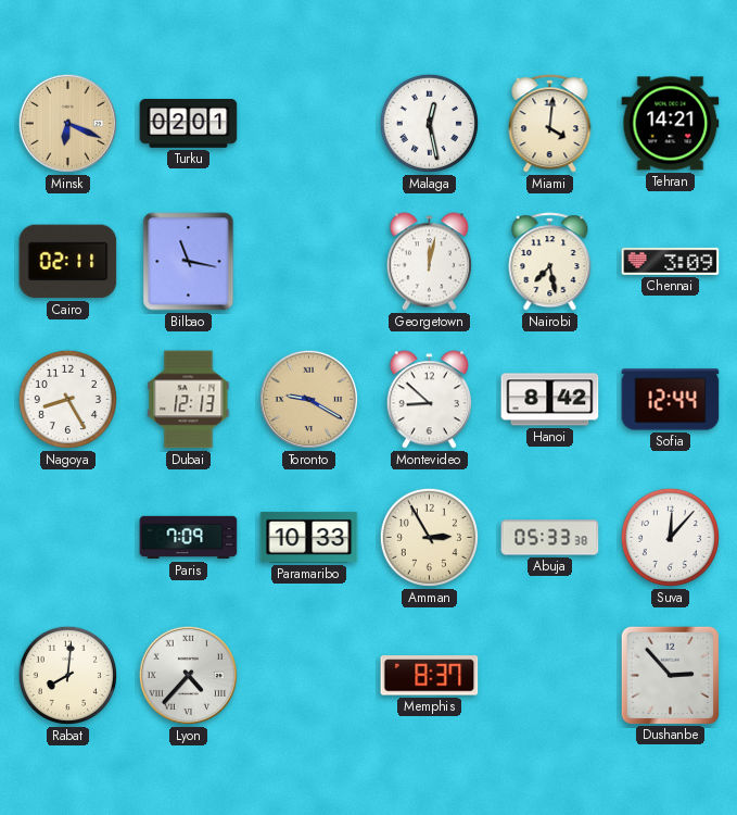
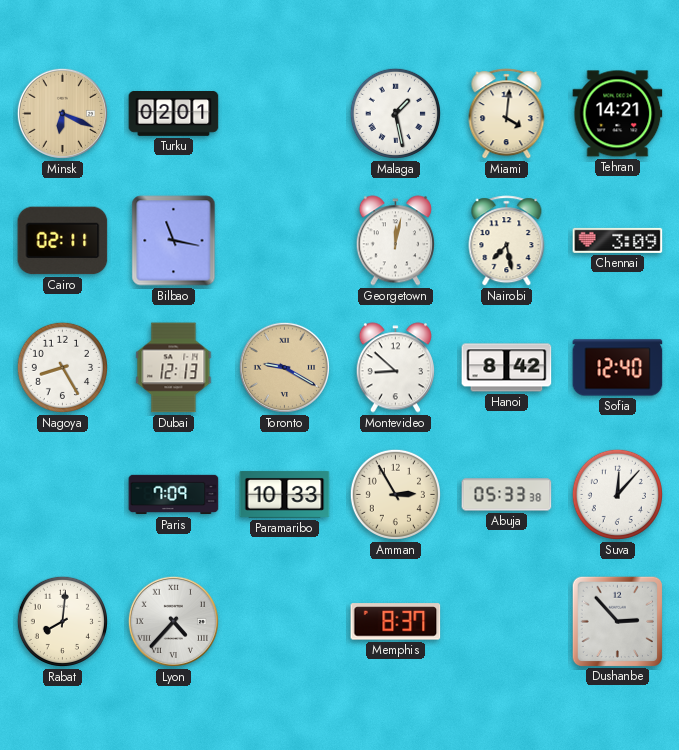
Malaga: 12:28 -> 1:28 (395, 113)
Sofia: 12:44 -> 12:40 (618, 368)
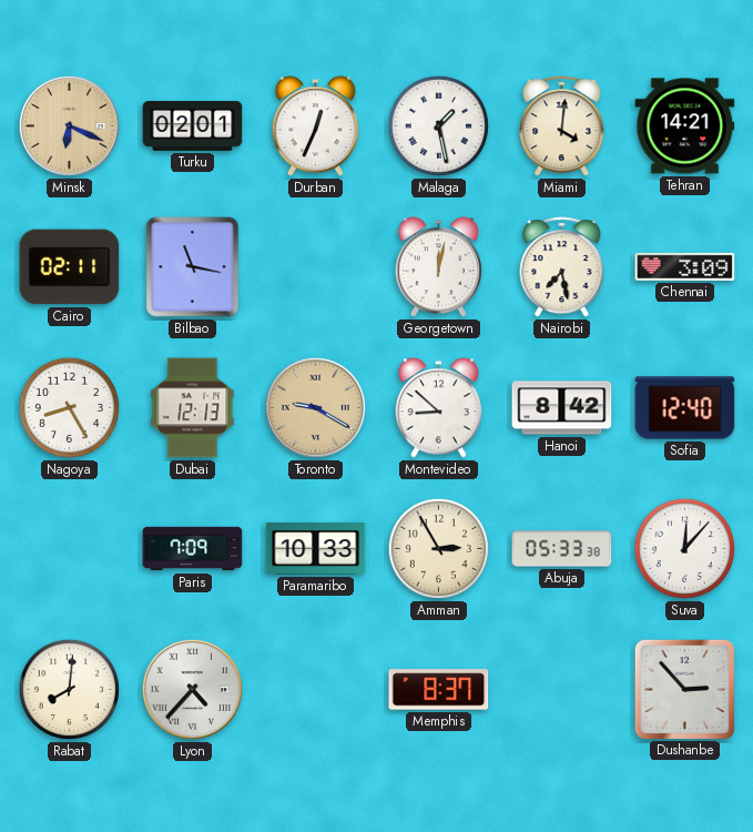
Durban: none -> 12:34 (315, 126)
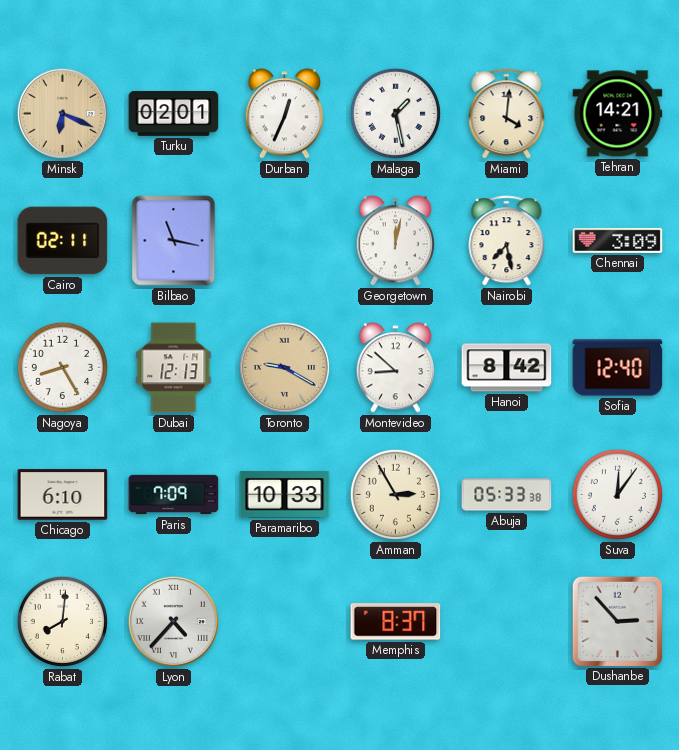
Chicago: none -> 6:10 (63, 495)
Suva: 12:07 -> 12:06 (617, 494)
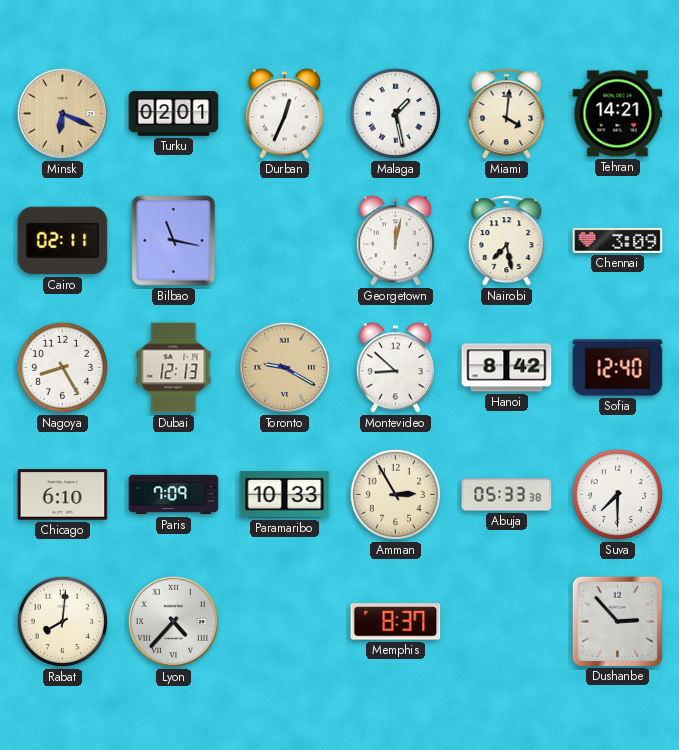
Suva: 12:06 -> 7:30 (617, 494)
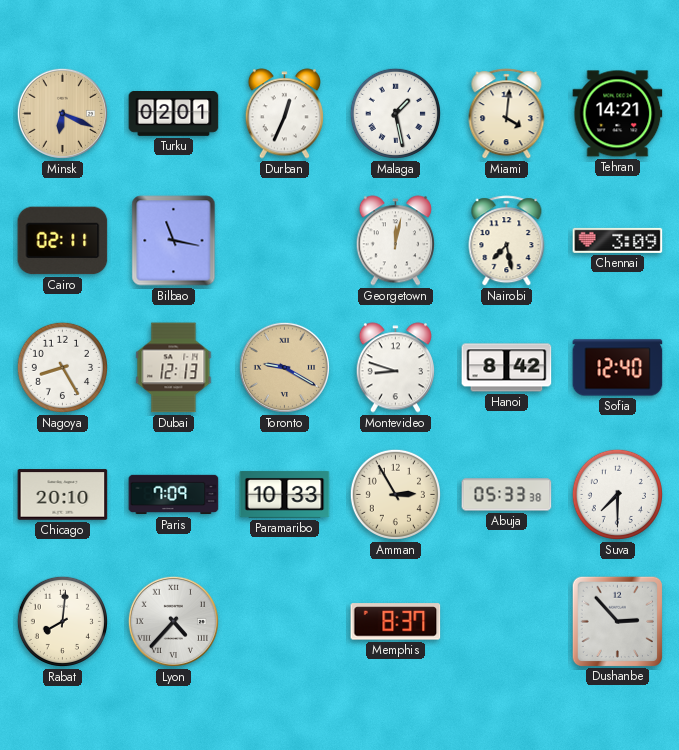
Montevideo: 8:52 -> 8:48 (395, 368)
Chicago: 6:10 -> 20:10 (63, 495)
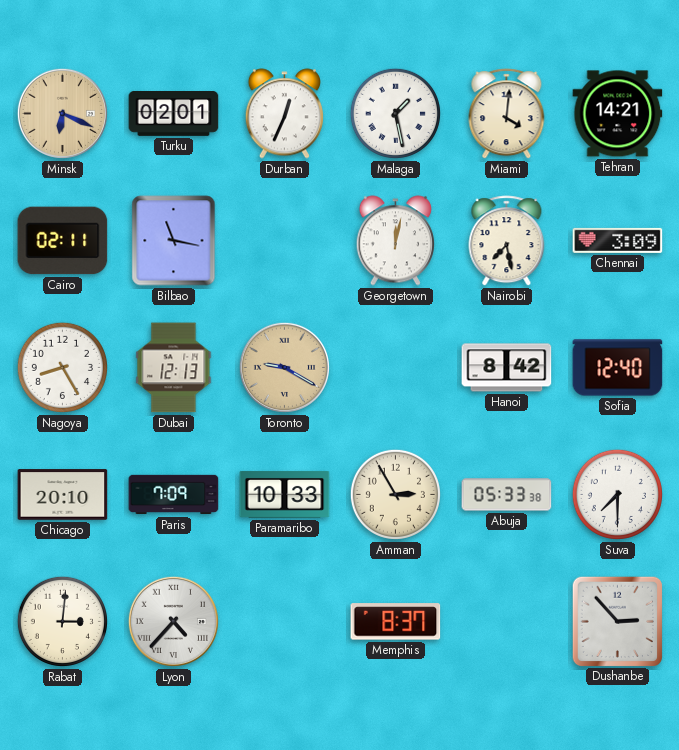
Montevideo: 8:48 -> none (395, 368)
Rabat: 8:01 -> 3:01 (62, 621)
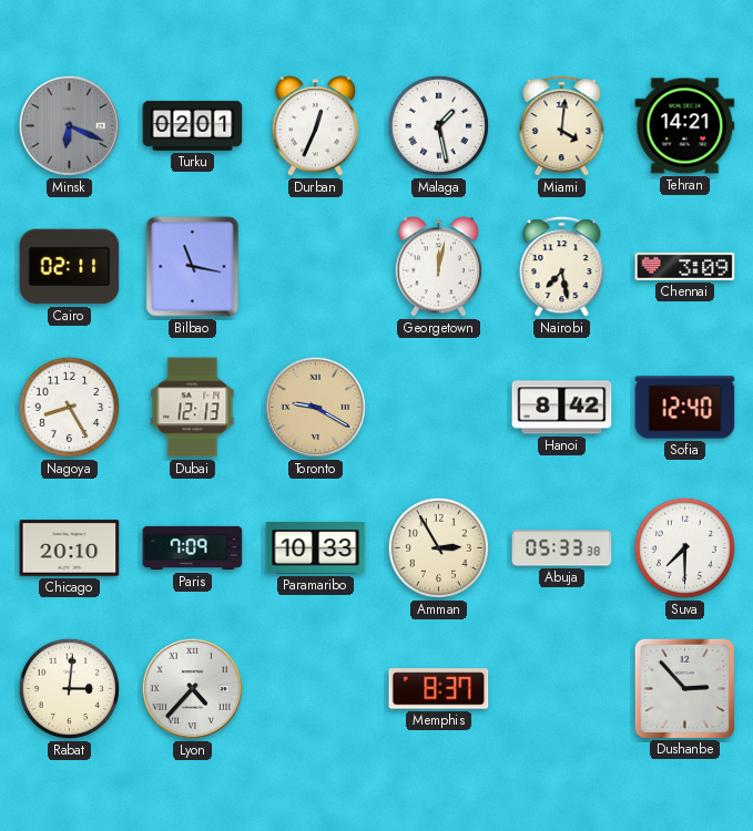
Minsk dial: champagne -> grey (69, 125)
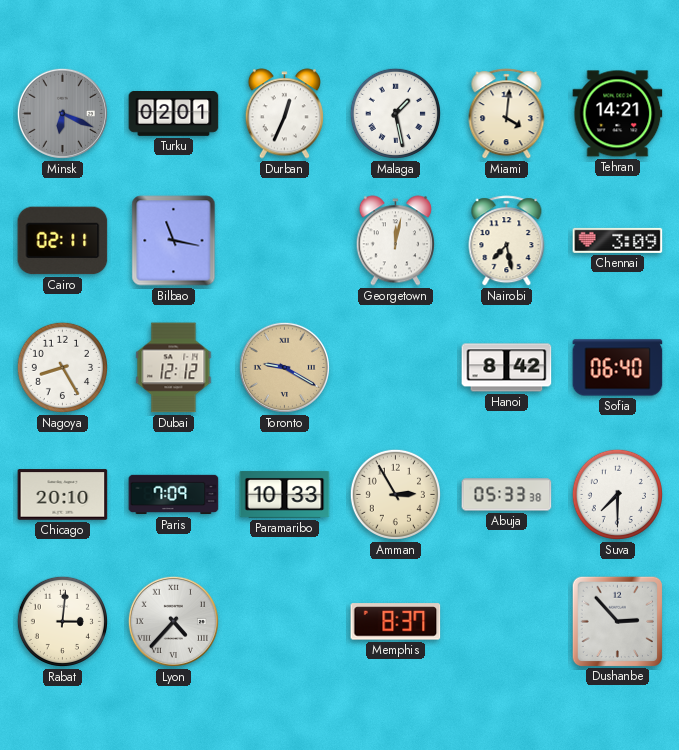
Dubai: 12:13 -> 12:12 (174, 368)
Sofia: 12:40 -> 06:40 (618, 368)
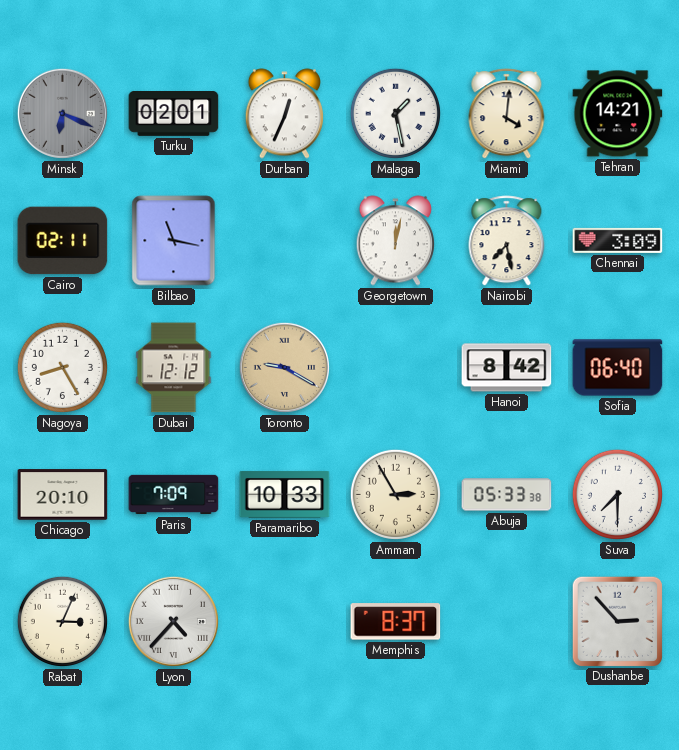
Rabat: 3:01 -> 3:04 (62, 621)
